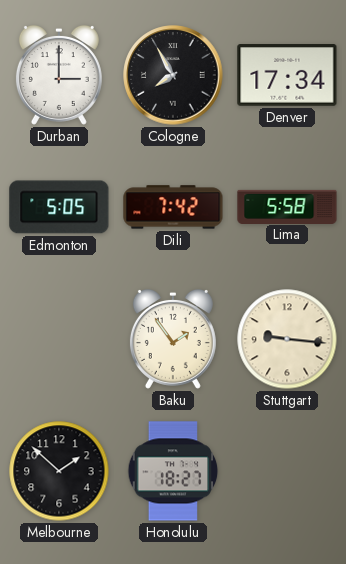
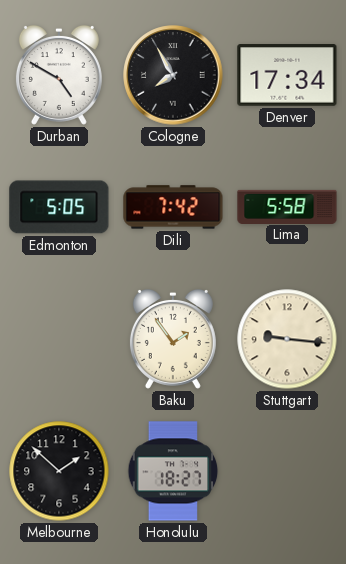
Durban: 3:00 -> 4:50 (59, 75)
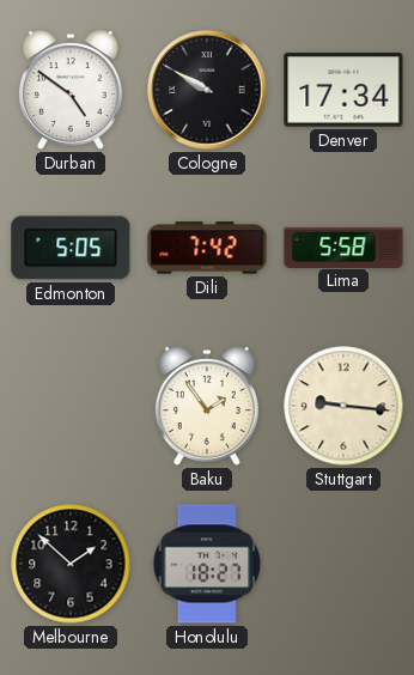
Durban: 4:50 -> 4:51 (71, 90)
Cologne: 7:55 -> 9:50 (207, 90)
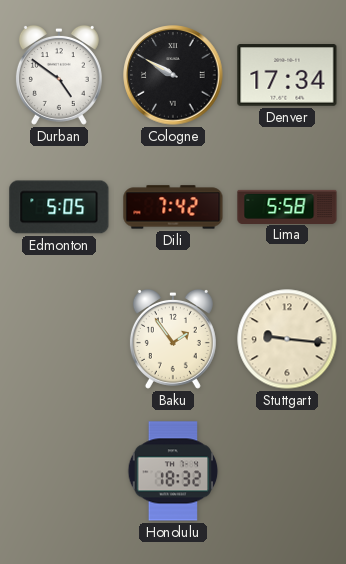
Melbourne: 1:52 -> none (71, 564)
Honolulu: 18:27 -> 18:32 (173, 471)
